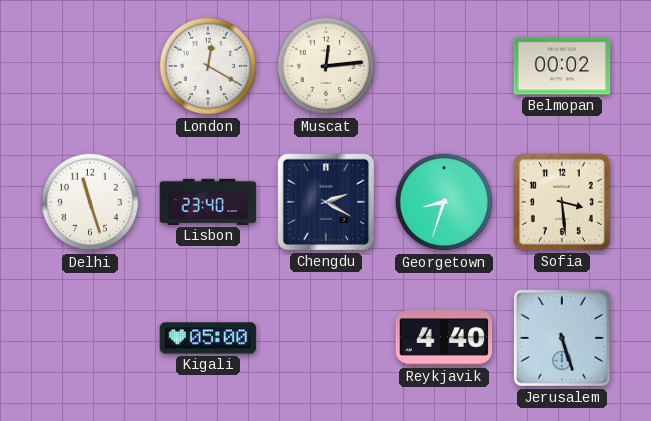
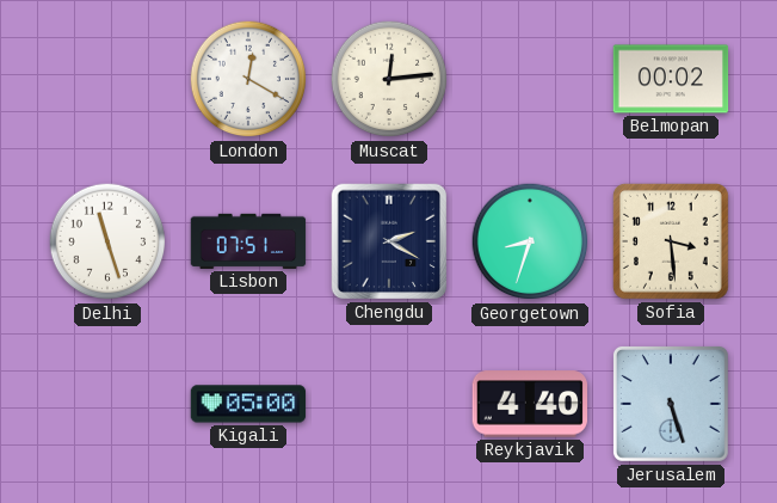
Lisbon: 23:40 -> 07:51 (248, 241)
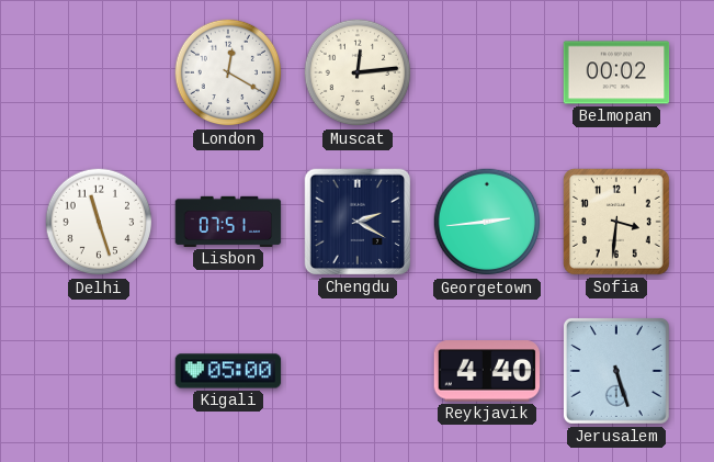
Georgetown: 8:33 -> 2:44 (487, 222)
Sofia: 3:29 -> 3:31 (616, 222)
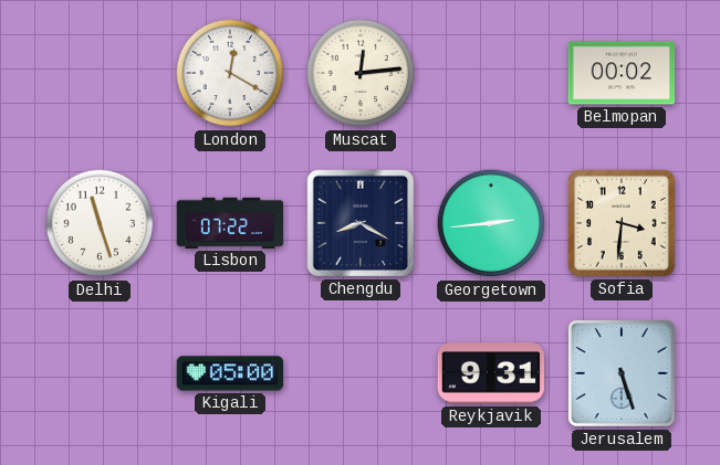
Lisbon: 07:51 -> 07:22 (230, 223)
Chengdu: 2:20 -> 8:20 (361, 223)
Reykjavik: 4:40 -> 9:31 (491, 373)
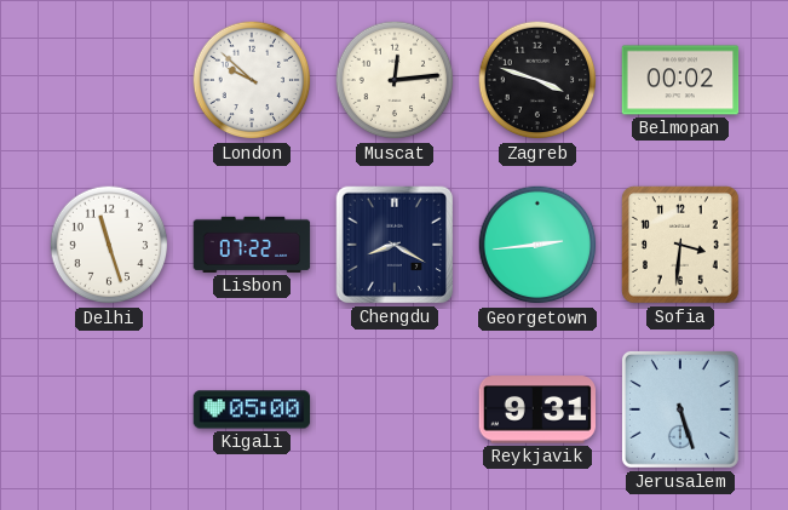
London: 12:20 -> 9:52 (252, 80)
Zagreb: none -> 3:48 (537, 80)
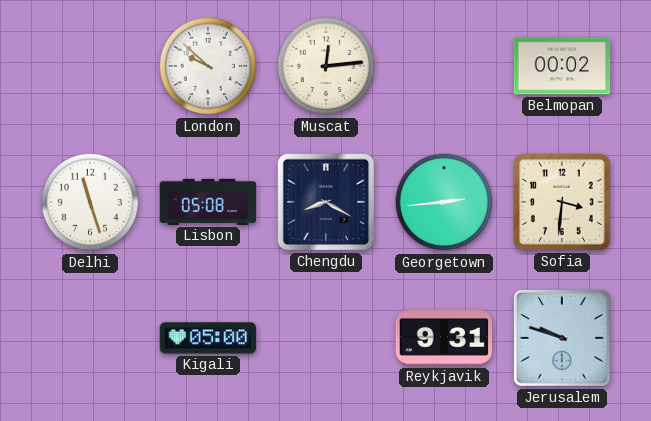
Zagreb: 3:48 -> none (537, 80)
Lisbon: 07:22 -> 05:08 (208, 202)
Jerusalem: 5:27 -> 9:48 (562, 338)
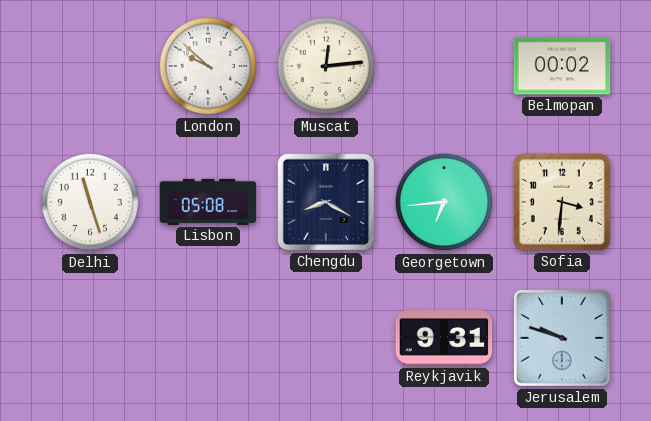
Georgetown: 2:44 -> 6:44 (444, 202)
Kigali: 05:00 -> none (208, 338)
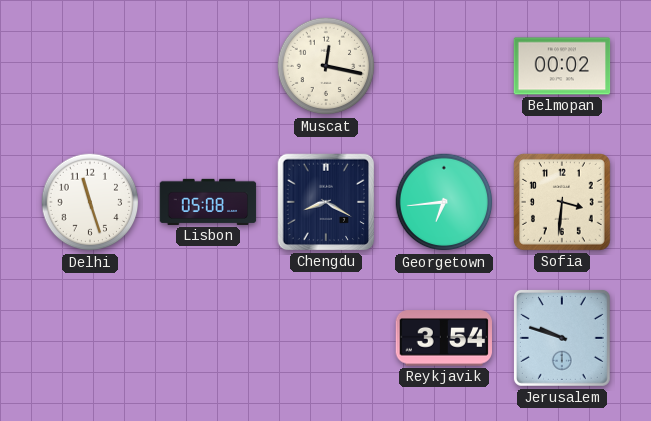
London: 9:52 -> none (208, 66)
Muscat: 12:14 -> 12:17 (326, 66)
Reykjavik: 9:31 -> 3:54 (444, 338)
